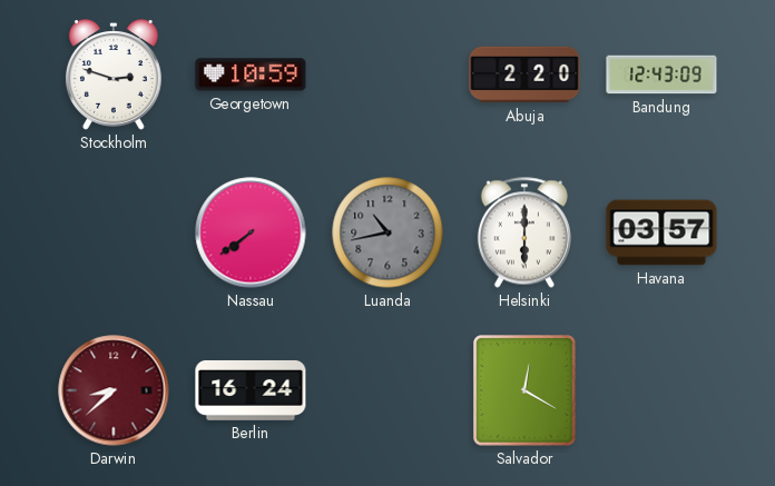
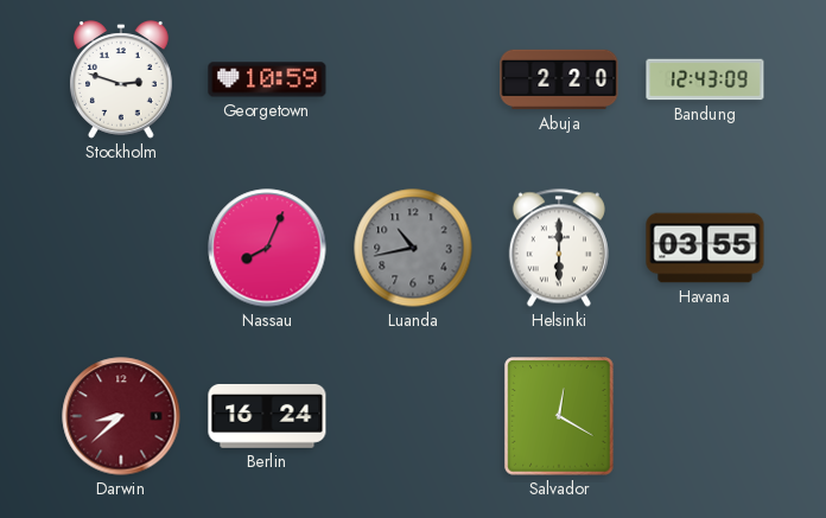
Nassau: 7:39 -> 8:04 (267, 248)
Havana: 03:57 -> 03:55 (705, 248)
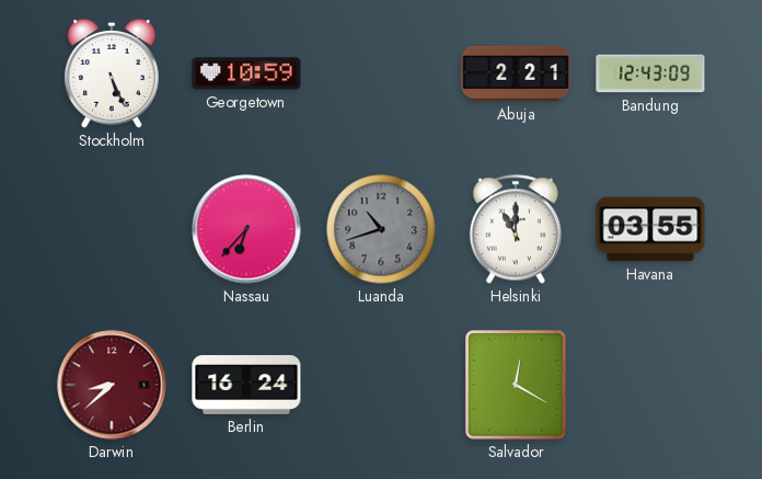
Stockholm: 2:48 -> 5:26 (112, 73)
Abuja: 2:20 -> 2:21 (516, 73)
Nassau: 8:04 -> 6:37 (246, 229)
Luanda: 10:43 -> 10:42 (381, 229)
Helsinki: 6:00 -> 11:00 (516, 229)
